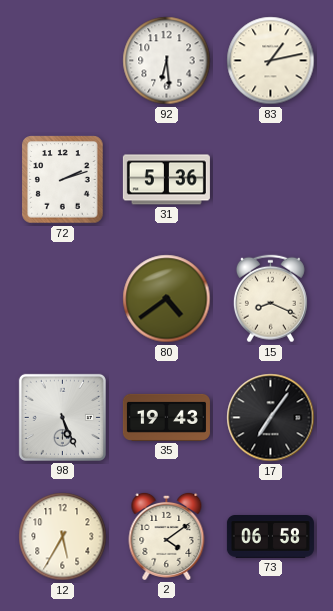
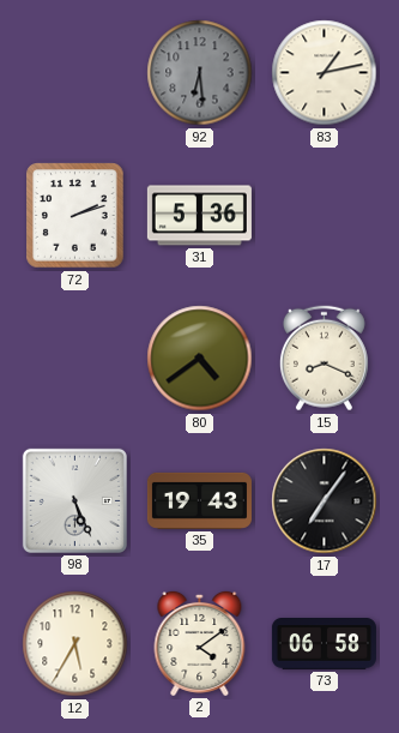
92 dial: white -> grey (200, 73)
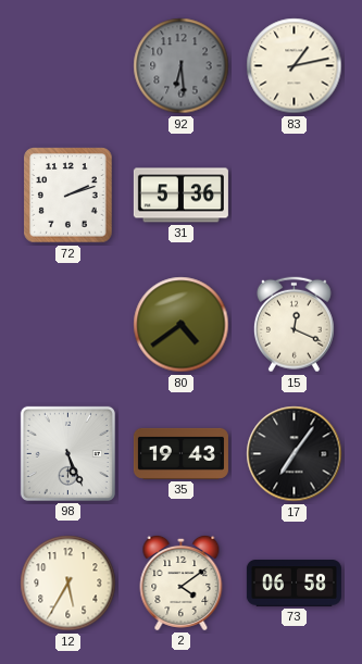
15: 8:19 -> 12:19 (294, 325)
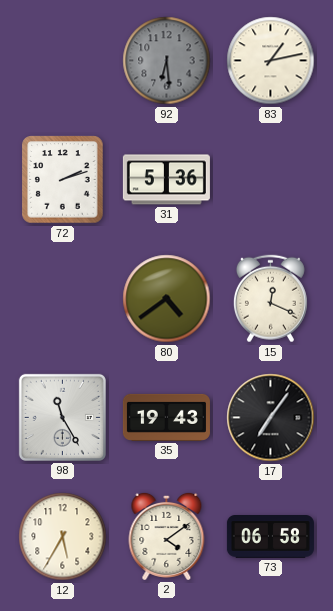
98: 5:26 -> 11:25 (62, 417)
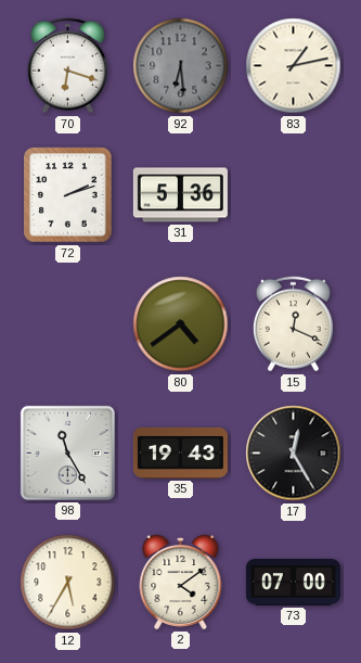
70: none -> 6:18 (67, 66)
17: 7:06 -> 12:25 (294, 454)
73: 06:58 -> 07:00 (293, 583)
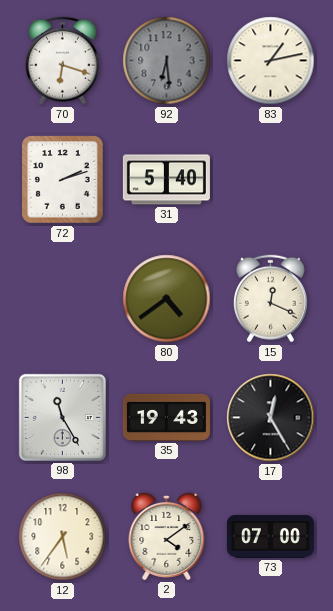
31: 5:36 -> 5:40 (166, 180)
12: 5:35 -> 5:36 (63, 537)
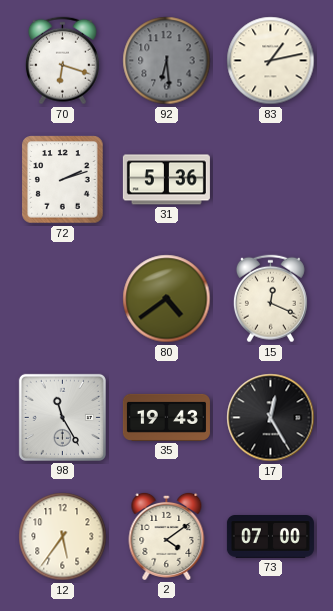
31: 5:40 -> 5:36 (166, 180)
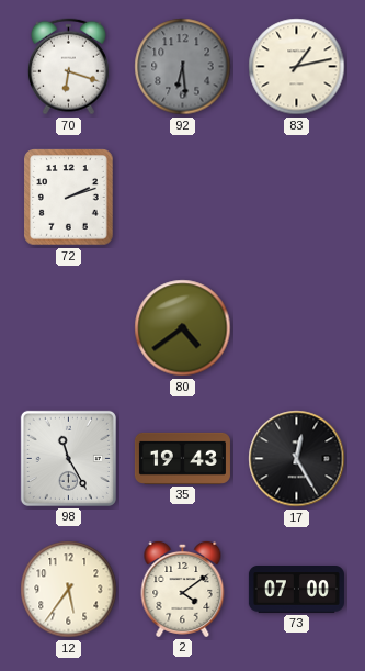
31: 5:36 -> none (166, 180)
15: 12:19 -> none (270, 299)
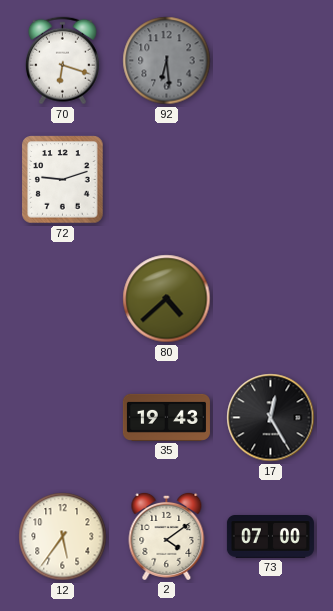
83: 1:13 -> none (297, 67)
72: 2:12 -> 9:12 (63, 180)
80: 4:39 -> 4:38 (167, 299)
98: 11:25 -> none (68, 458)
